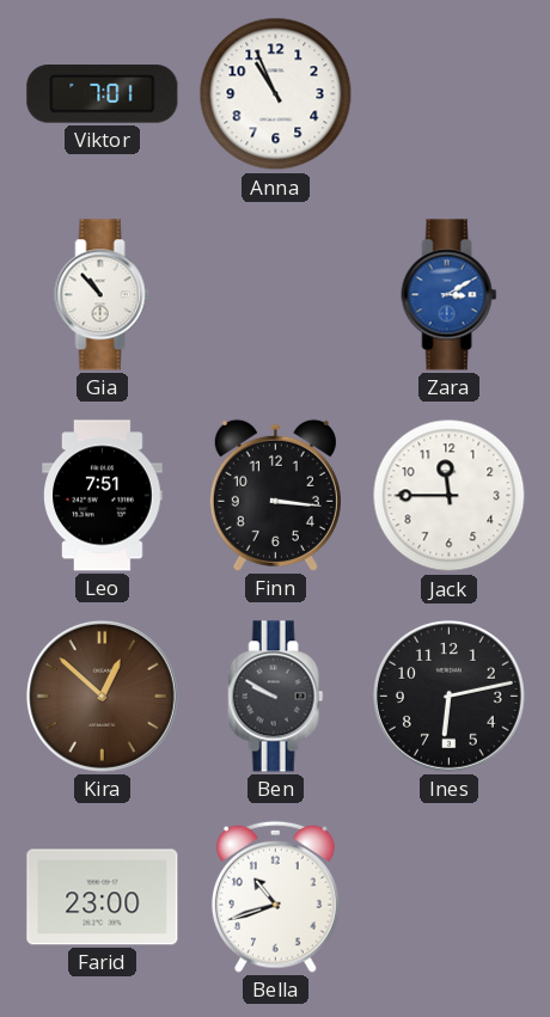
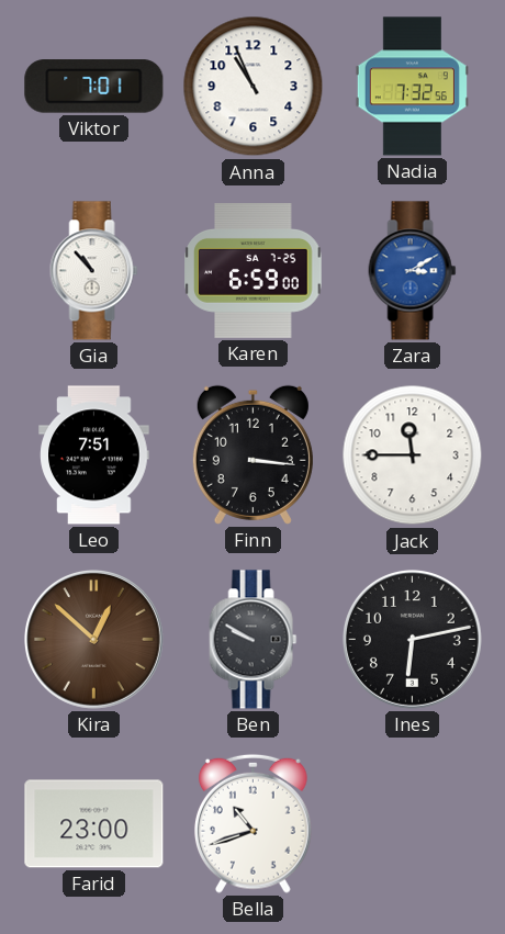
Nadia: none -> 7:32 (412, 87)
Karen: none -> 6:59 (254, 271)
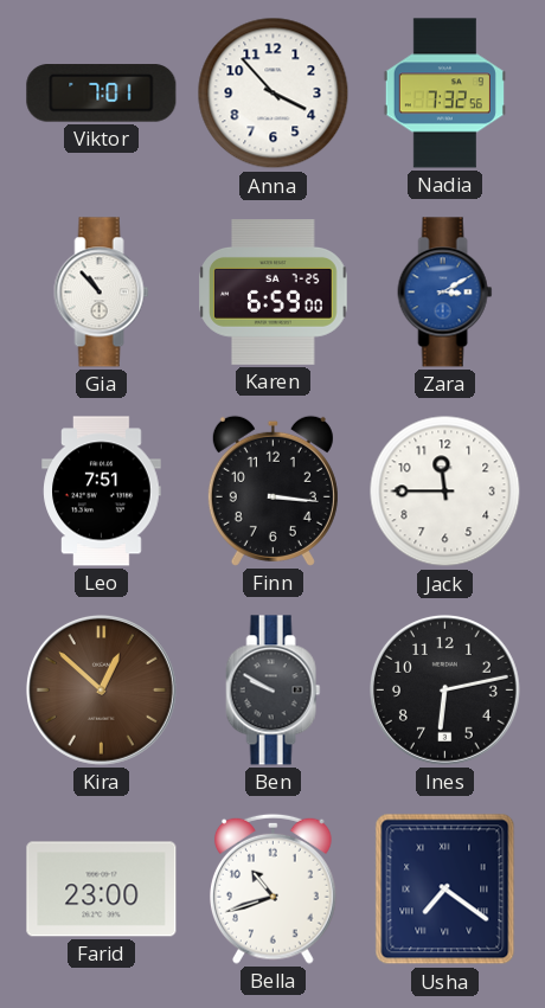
Anna: 10:56 -> 3:53 (274, 94)
Usha: none -> 7:21 (445, 890)
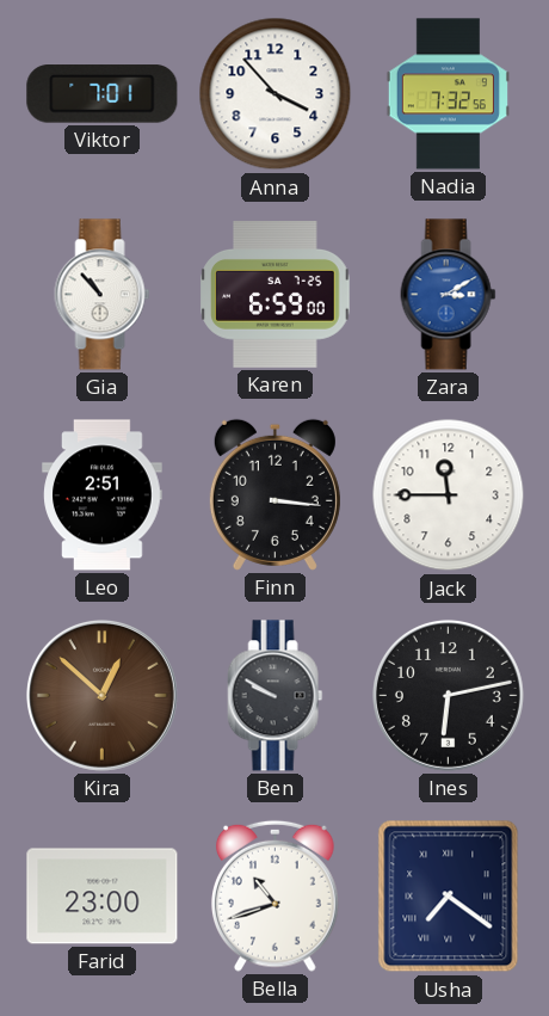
Leo: 7:51 -> 2:51 (103, 495)
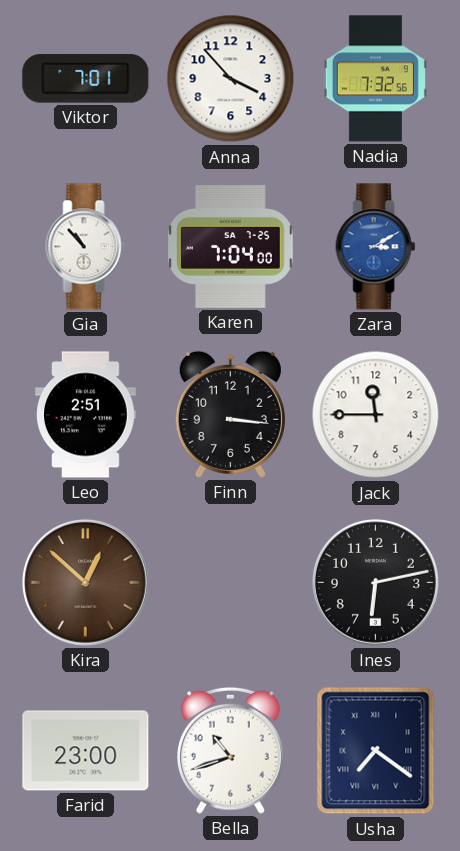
Karen: 6:59 -> 7:04 (231, 247)
Ben: 9:50 -> none (276, 696)
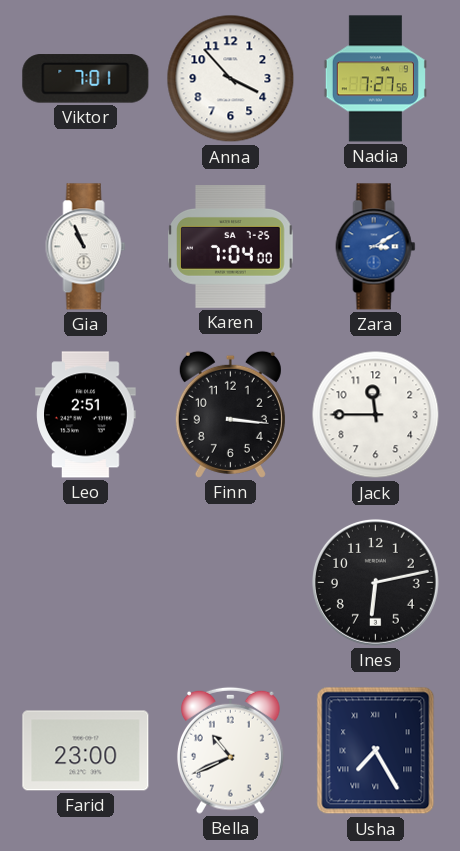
Nadia: 7:32 -> 7:27 (375, 79)
Gia: 10:53 -> 10:56 (86, 247)
Kira: 12:52 -> none (85, 582)
Bella: 10:42 -> 10:41 (230, 750)
Usha: 7:21 -> 7:25 (376, 751)
